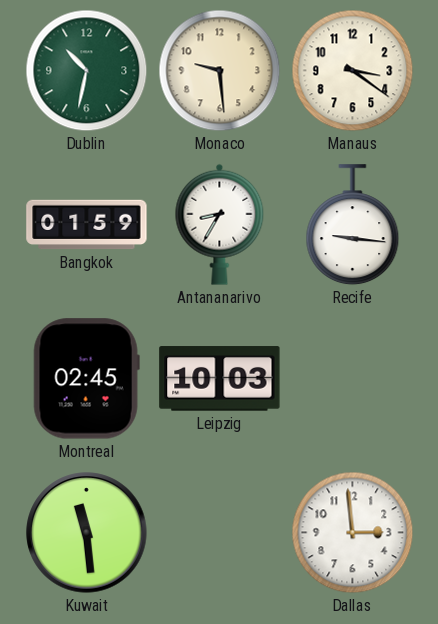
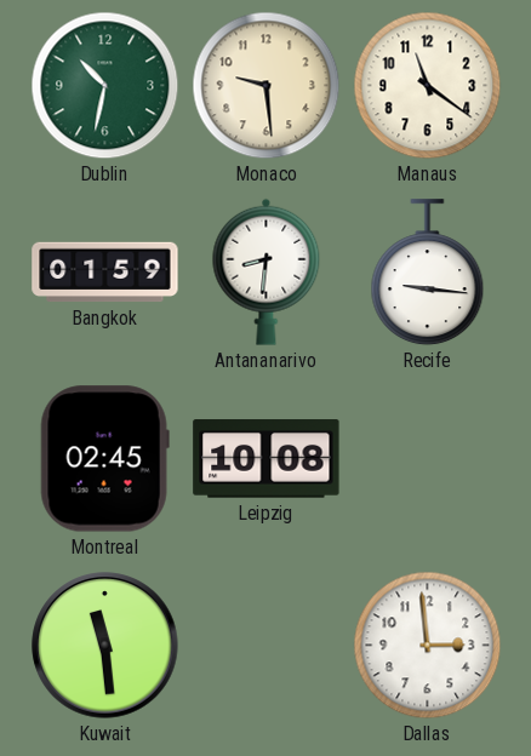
Manaus: 3:21 -> 11:21 (428, 86)
Antananarivo: 8:35 -> 8:31 (267, 271)
Leipzig: 10:03 -> 10:08 (267, 459)
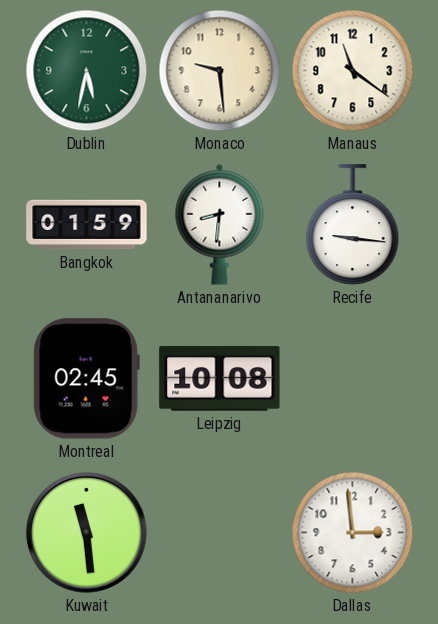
Dublin: 10:32 -> 5:32 (87, 71)
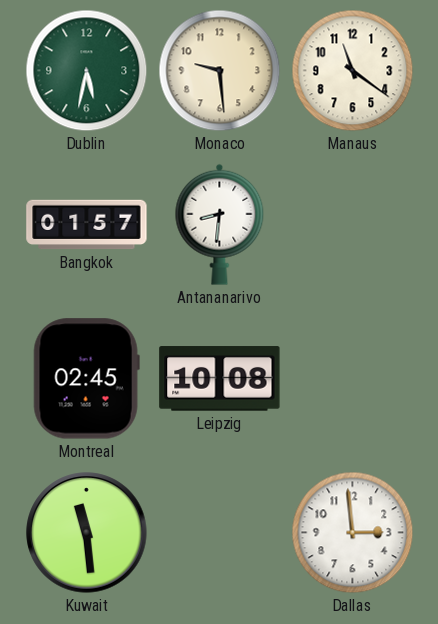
Bangkok: 01:59 -> 01:57 (87, 225)
Recife: 9:16 -> none (353, 225)
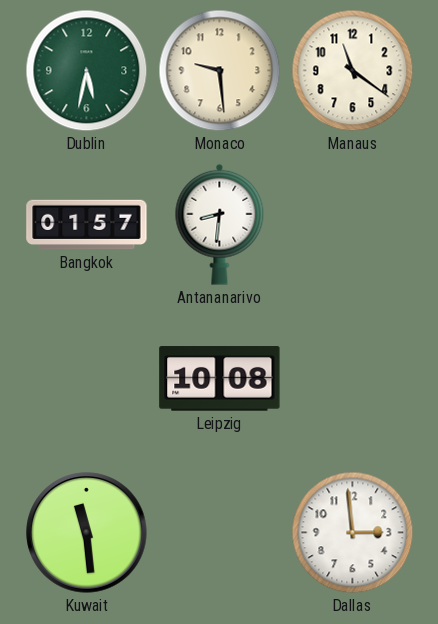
Montreal: 02:45 -> none (86, 379)
